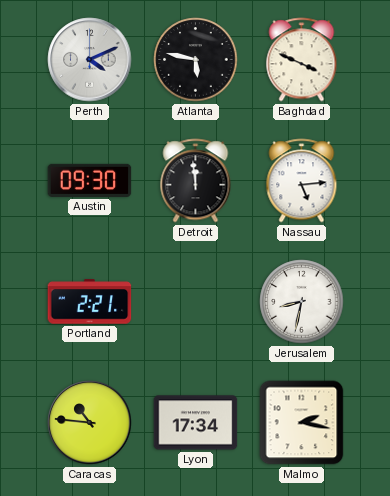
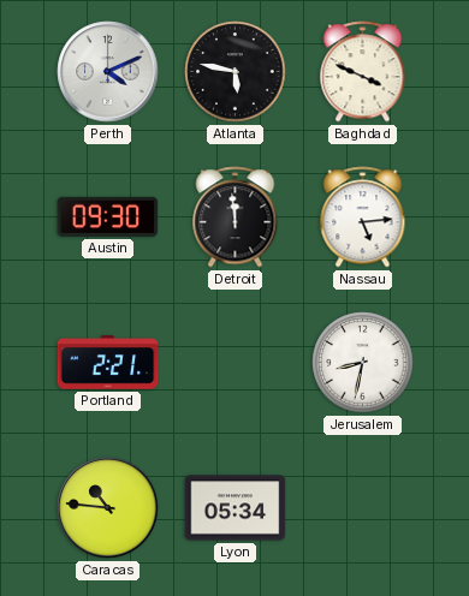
Lyon: 17:34 -> 05:34 (236, 508)
Malmo: 2:17 -> none (302, 423)
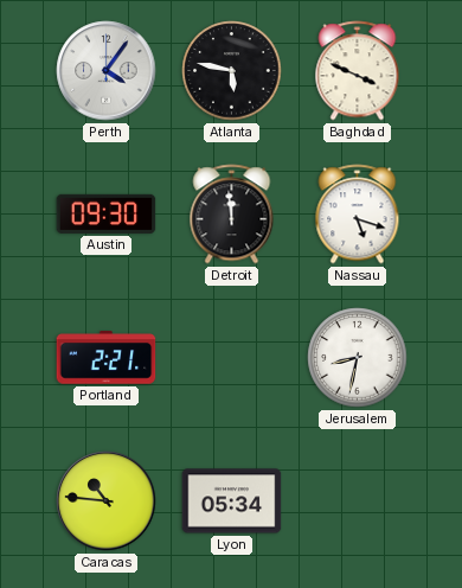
Perth: 4:11 -> 4:06 (107, 71)
Nassau: 5:14 -> 5:18 (358, 215)
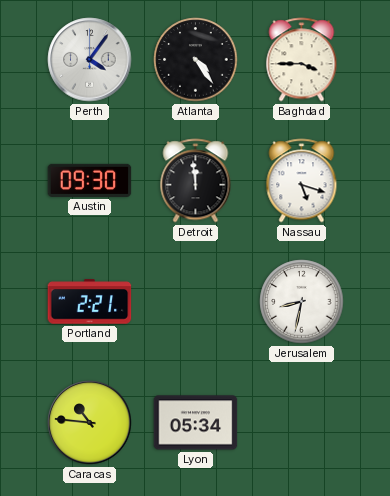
Atlanta: 5:47 -> 4:24 (196, 60)
Baghdad: 3:49 -> 3:45 (302, 60)
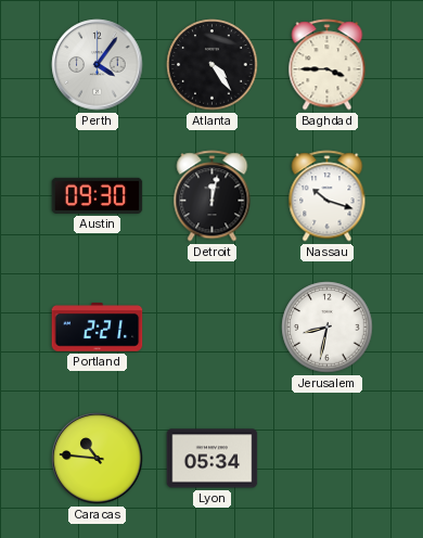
Detroit: 11:59 -> 12:02 (213, 196)
Nassau: 5:18 -> 10:18 (328, 196)
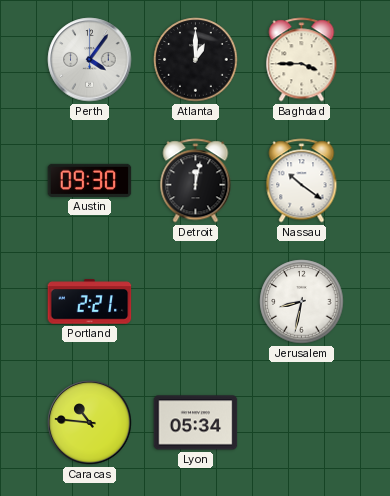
Atlanta: 4:24 -> 1:00 (196, 60)
Nassau: 10:18 -> 10:21 (302, 181)
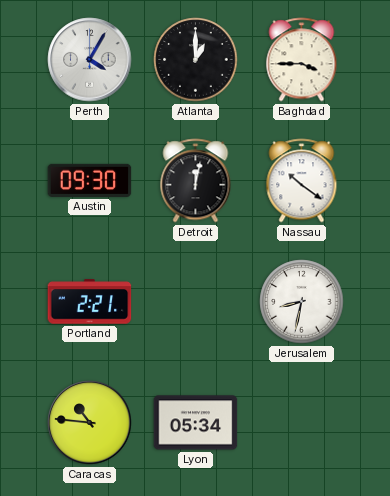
Perth: 4:06 -> 4:05 (90, 60)
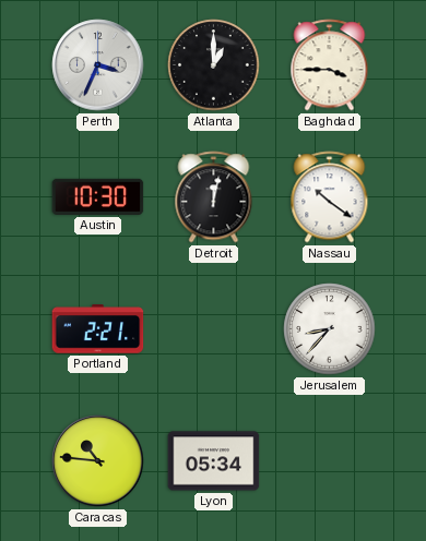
Perth: 4:05 -> 3:34 (98, 65)
Austin: 09:30 -> 10:30 (98, 196)
Jerusalem: 8:32 -> 8:37 (330, 329)
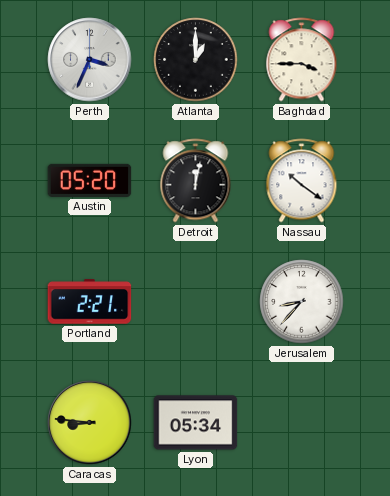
Austin: 10:30 -> 05:20 (90, 180)
Caracas: 10:46 -> 8:46 (90, 423)
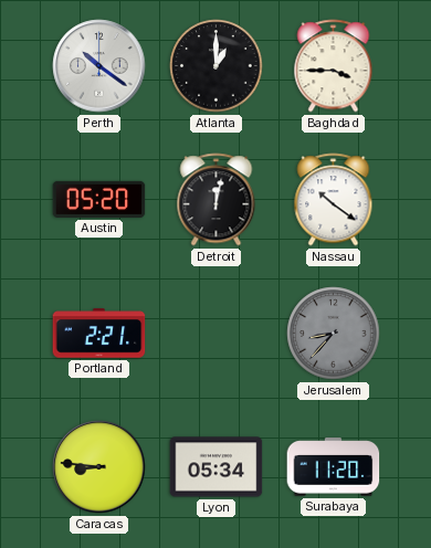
Perth: 3:34 -> 10:21 (99, 66)
Jerusalem dial: white -> grey (334, 334)
Surabaya: none -> 11:20 (334, 467)
